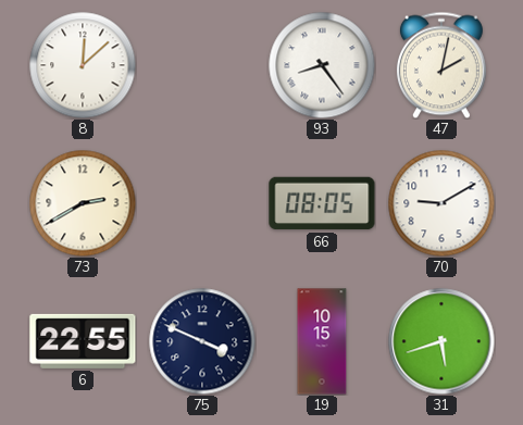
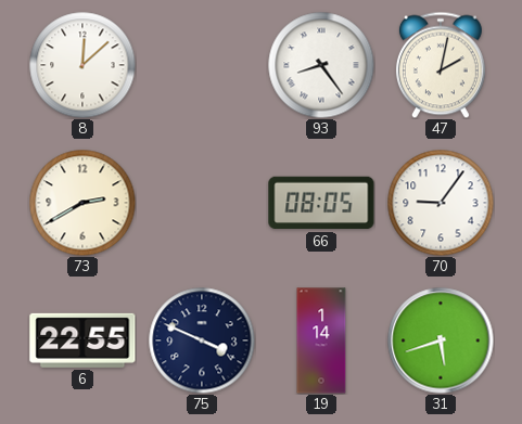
70: 9:10 -> 9:06 (441, 203)
19: 10:15 -> 1:14 (321, 341)
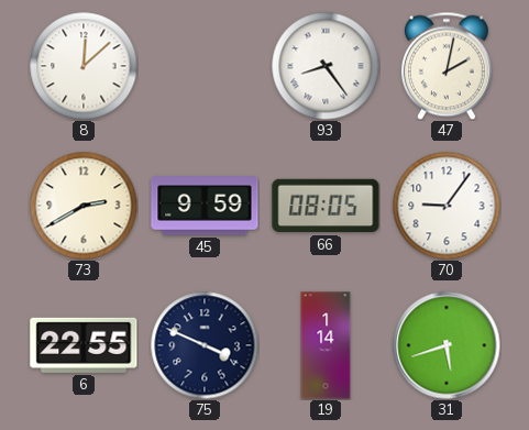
45: none -> 9:59 (205, 206)
